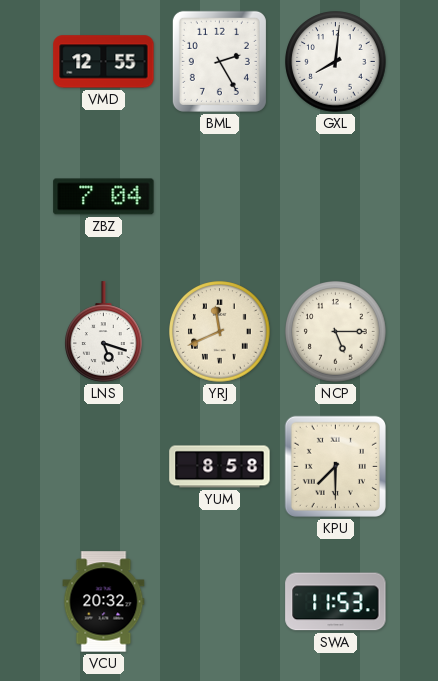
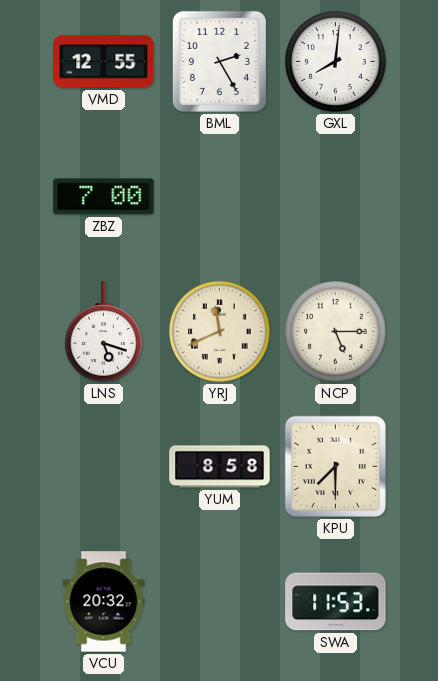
ZBZ: 7:04 -> 7:00 (104, 197)
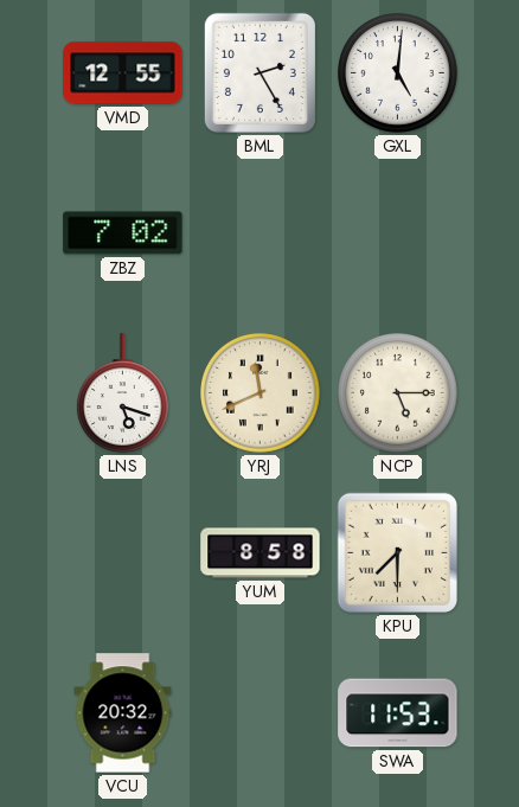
GXL: 8:01 -> 5:01 (398, 73)
ZBZ: 7:00 -> 7:02 (123, 233)
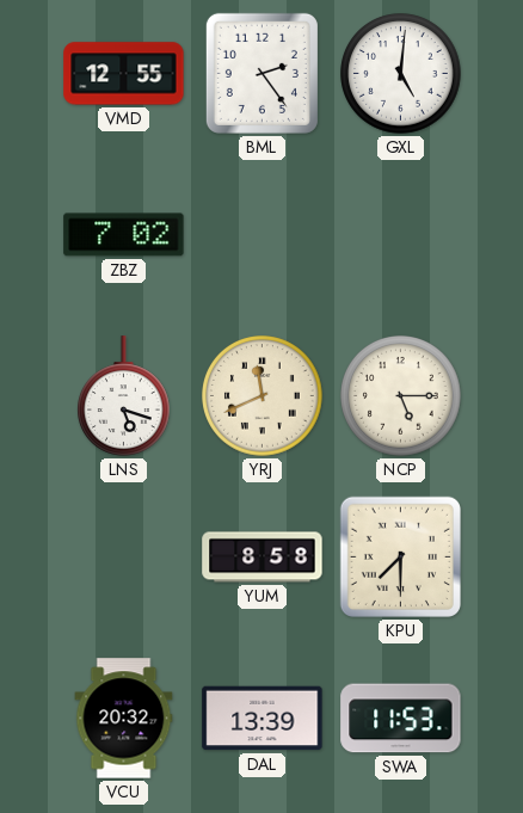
BML: 2:25 -> 2:24 (261, 73)
DAL: none -> 13:39 (263, 719)
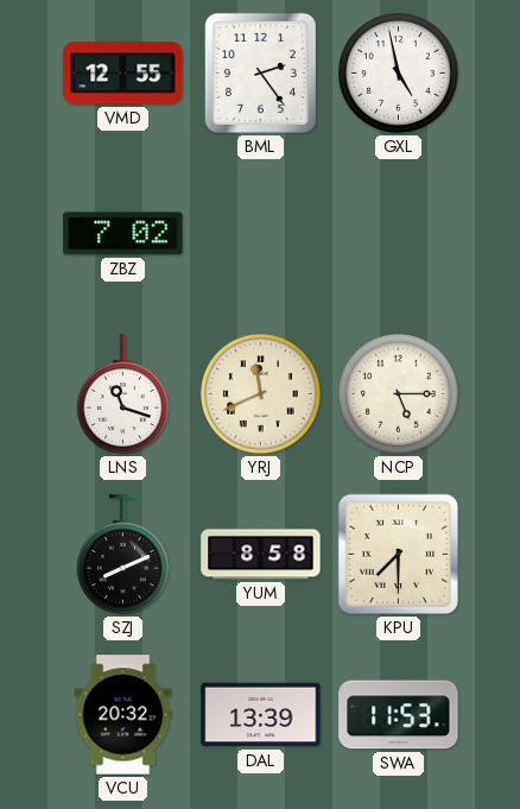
GXL: 5:01 -> 4:58 (399, 74)
LNS: 5:18 -> 11:18 (123, 394)
SZJ: none -> 8:11 (123, 555)
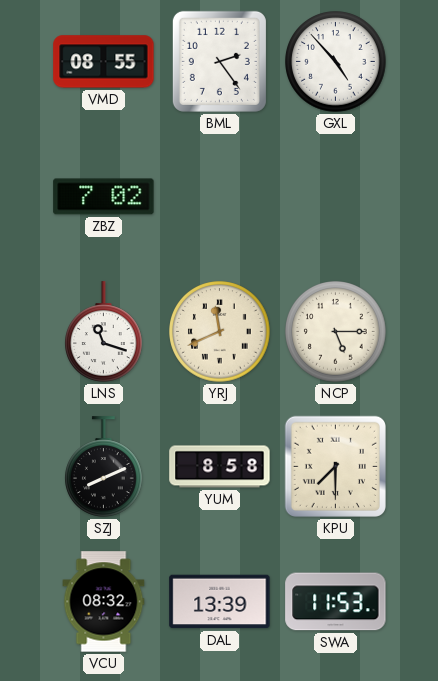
VMD: 12:55 -> 08:55 (104, 62)
GXL: 4:58 -> 4:53 (336, 62)
VCU: 20:32 -> 08:32 (104, 602)
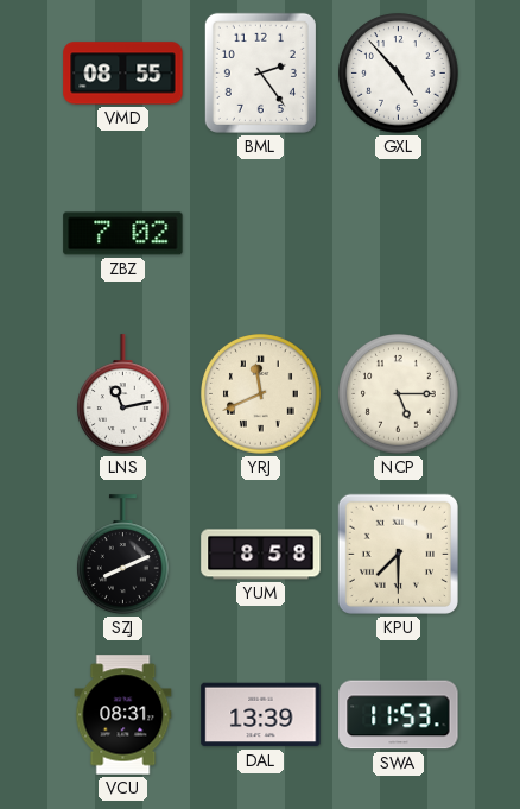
LNS: 11:18 -> 11:13 (123, 394)
VCU: 08:32 -> 08:31 (123, 715)
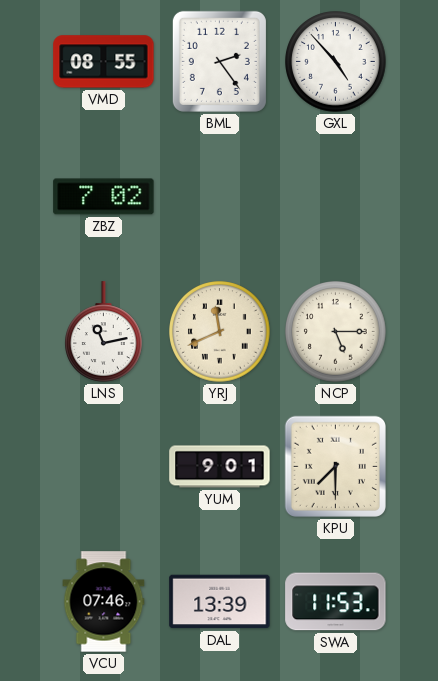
SZJ: 8:11 -> none (123, 555)
YUM: 8:58 -> 9:01 (220, 467)
VCU: 08:31 -> 07:46 (104, 602)
